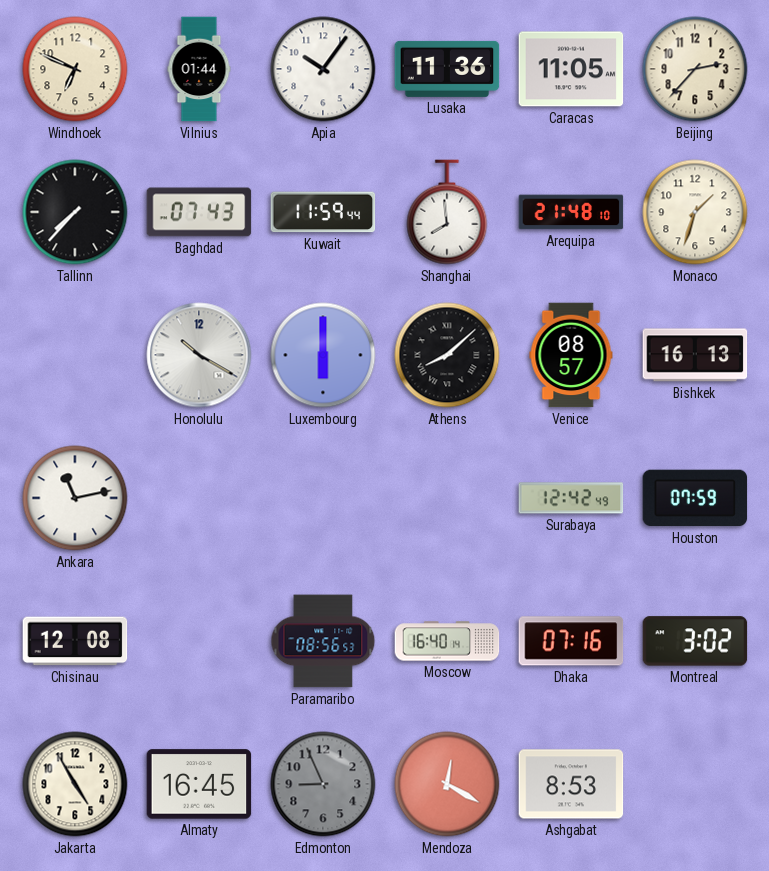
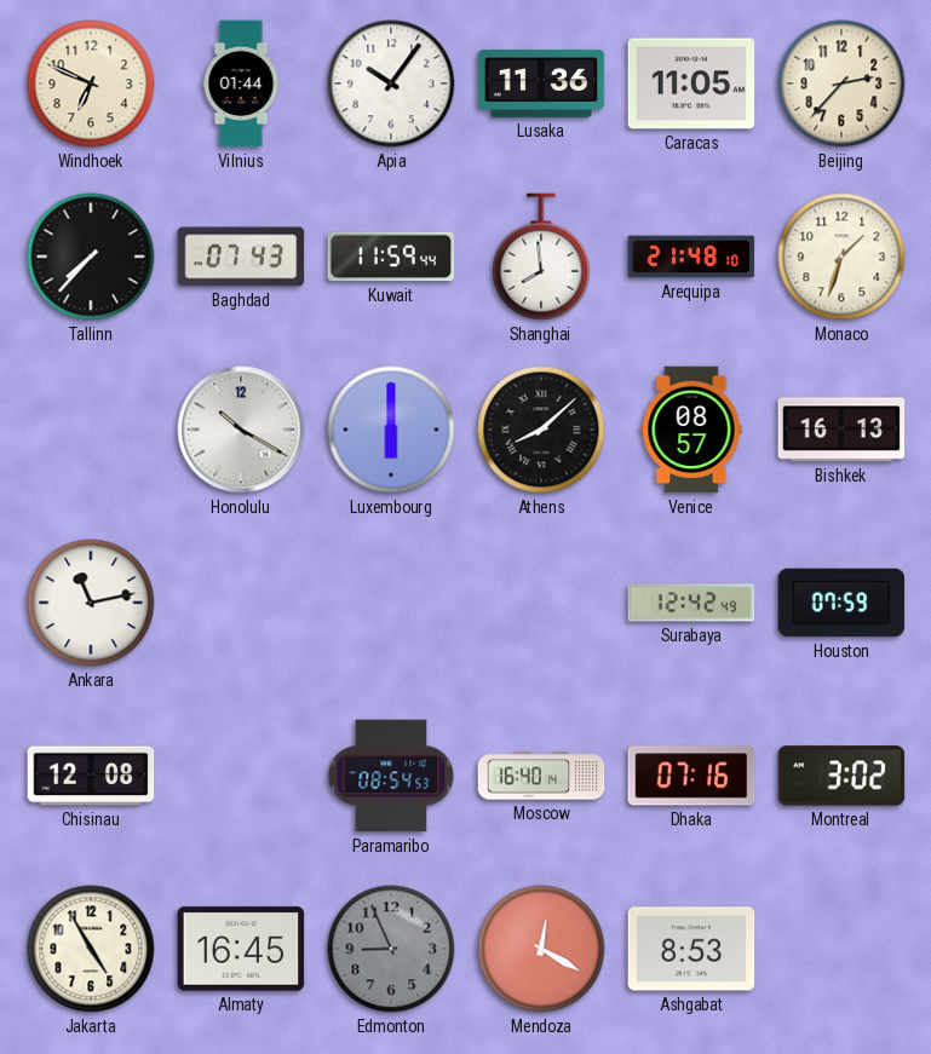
Paramaribo: 08:56 -> 08:54 (391, 776)
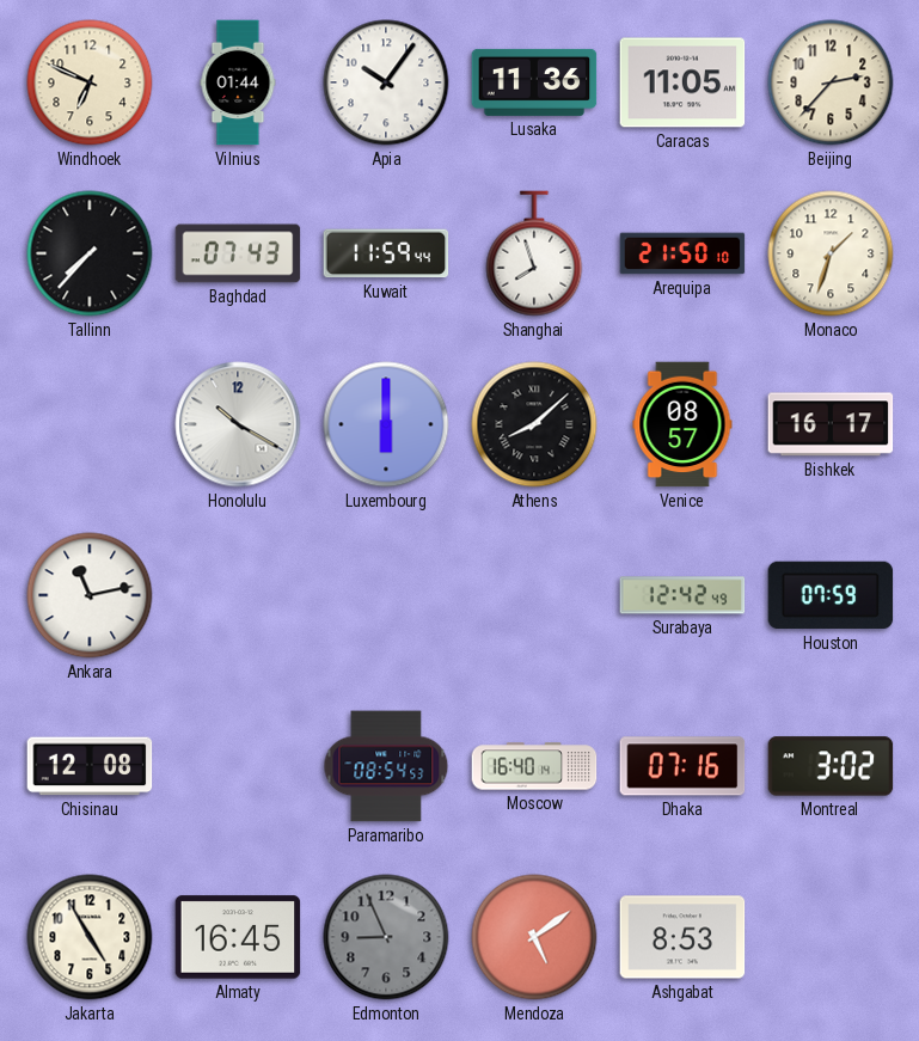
Shanghai: 7:59 -> 7:57 (534, 253)
Arequipa: 21:48 -> 21:50 (682, 253)
Bishkek: 16:13 -> 16:17 (831, 424)
Mendoza: 12:20 -> 5:09 (534, 937)
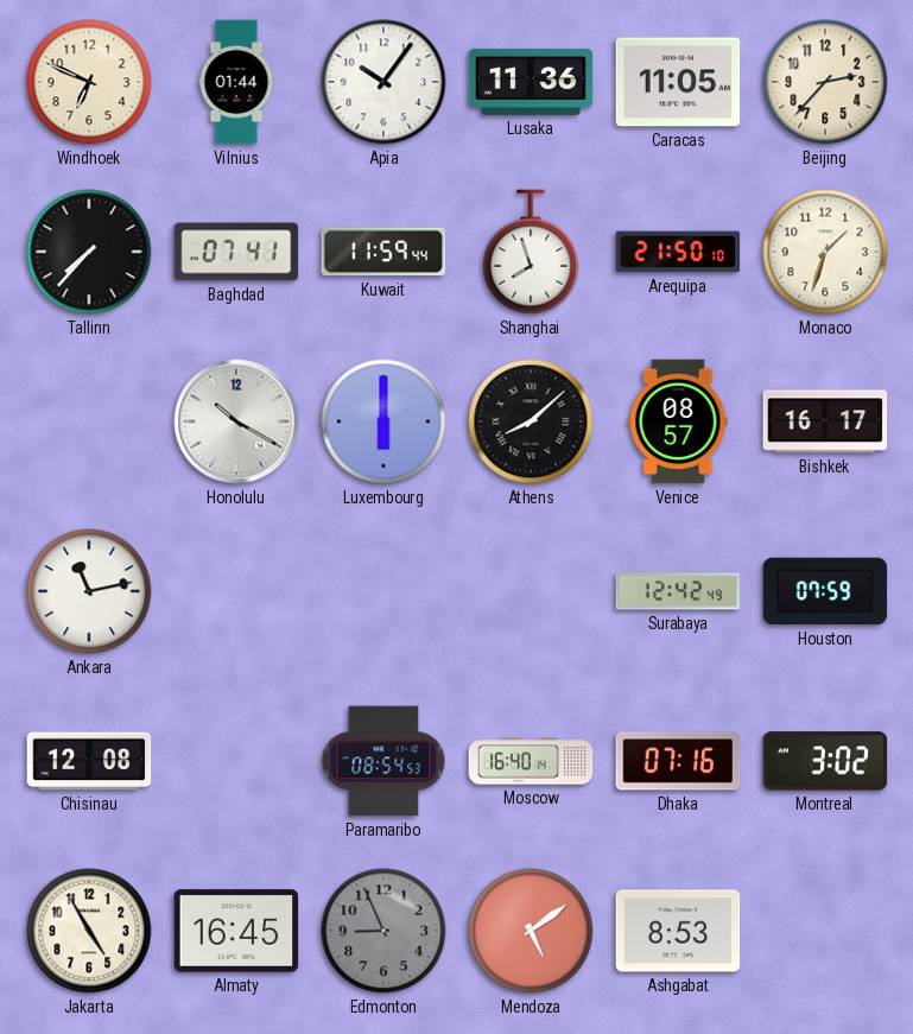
Baghdad: 07:43 -> 07:41 (236, 252)
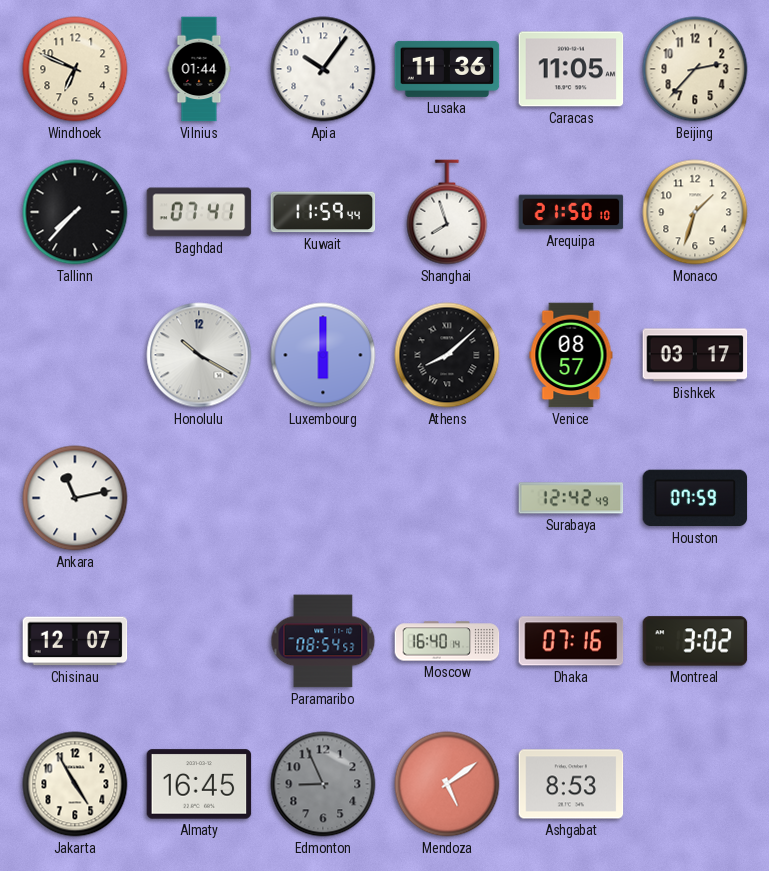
Bishkek: 16:17 -> 03:17 (695, 355)
Chisinau: 12:08 -> 12:07 (75, 641)
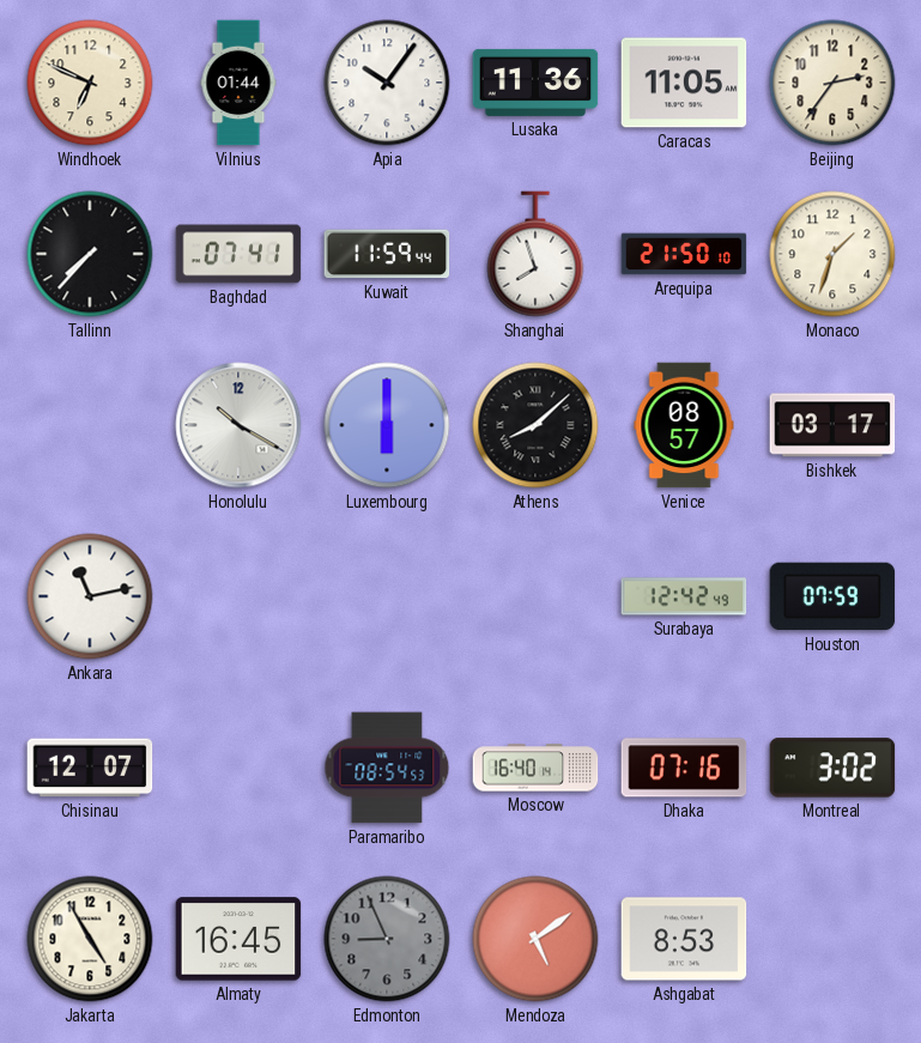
Beijing: 2:37 -> 2:36 (832, 83)
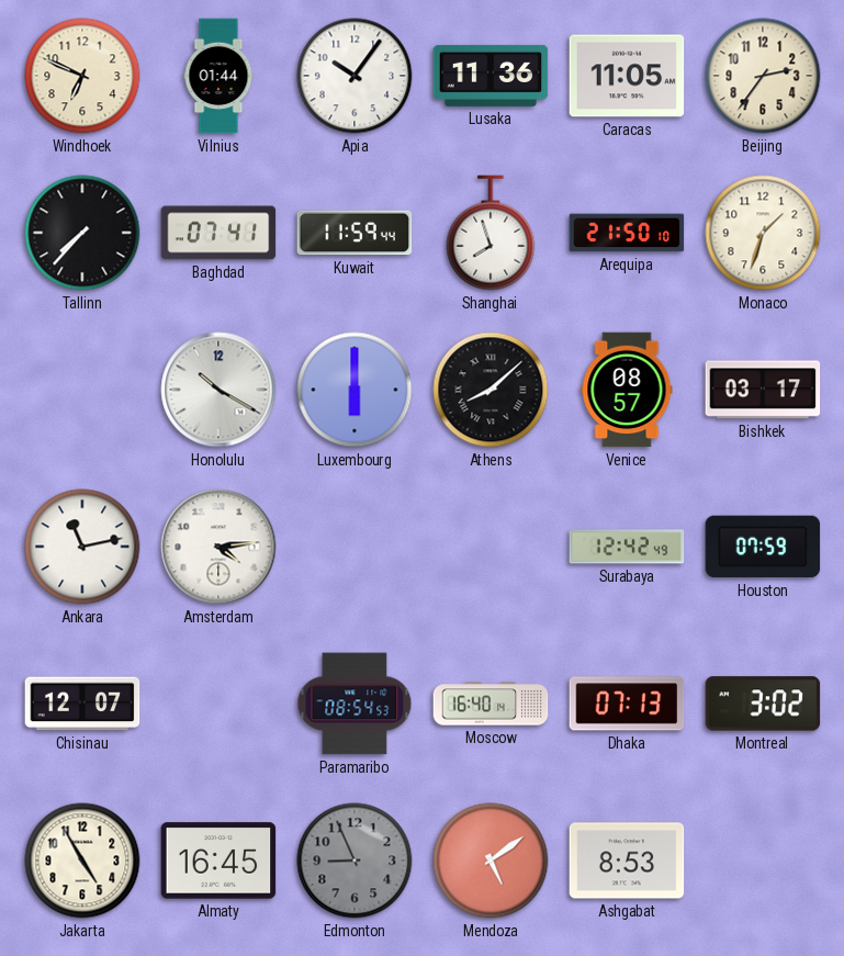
Amsterdam: none -> 4:14 (218, 547)
Dhaka: 07:16 -> 07:13 (627, 704)
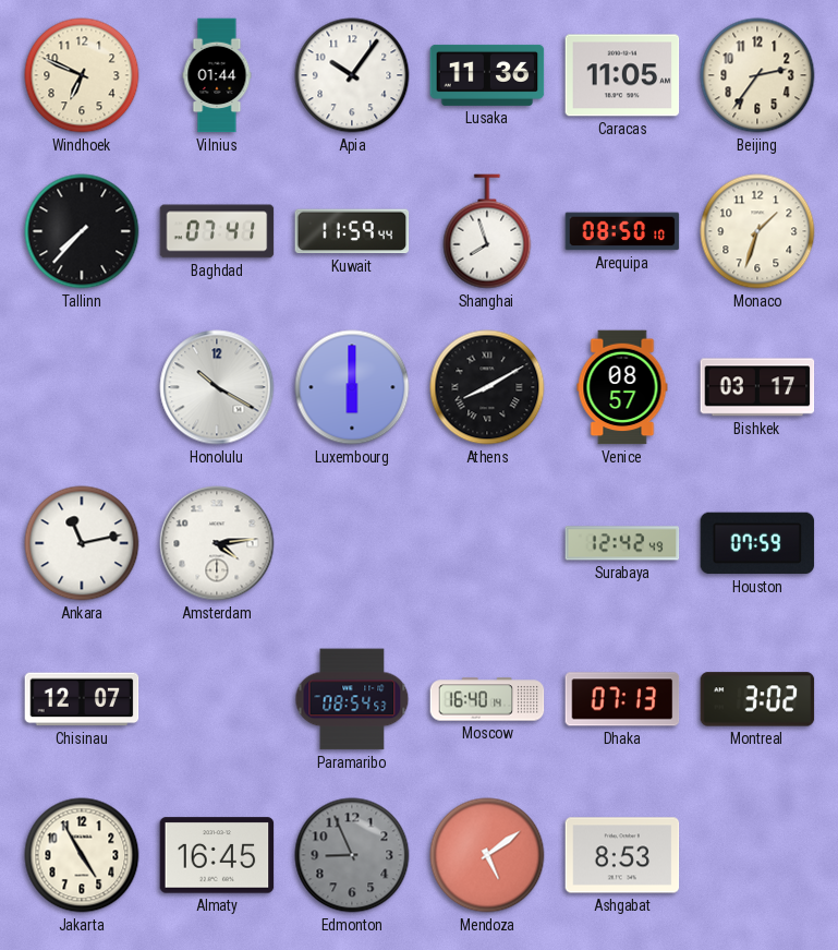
Arequipa: 21:50 -> 08:50 (622, 231)
Athens: 8:08 -> 8:10 (487, 387)
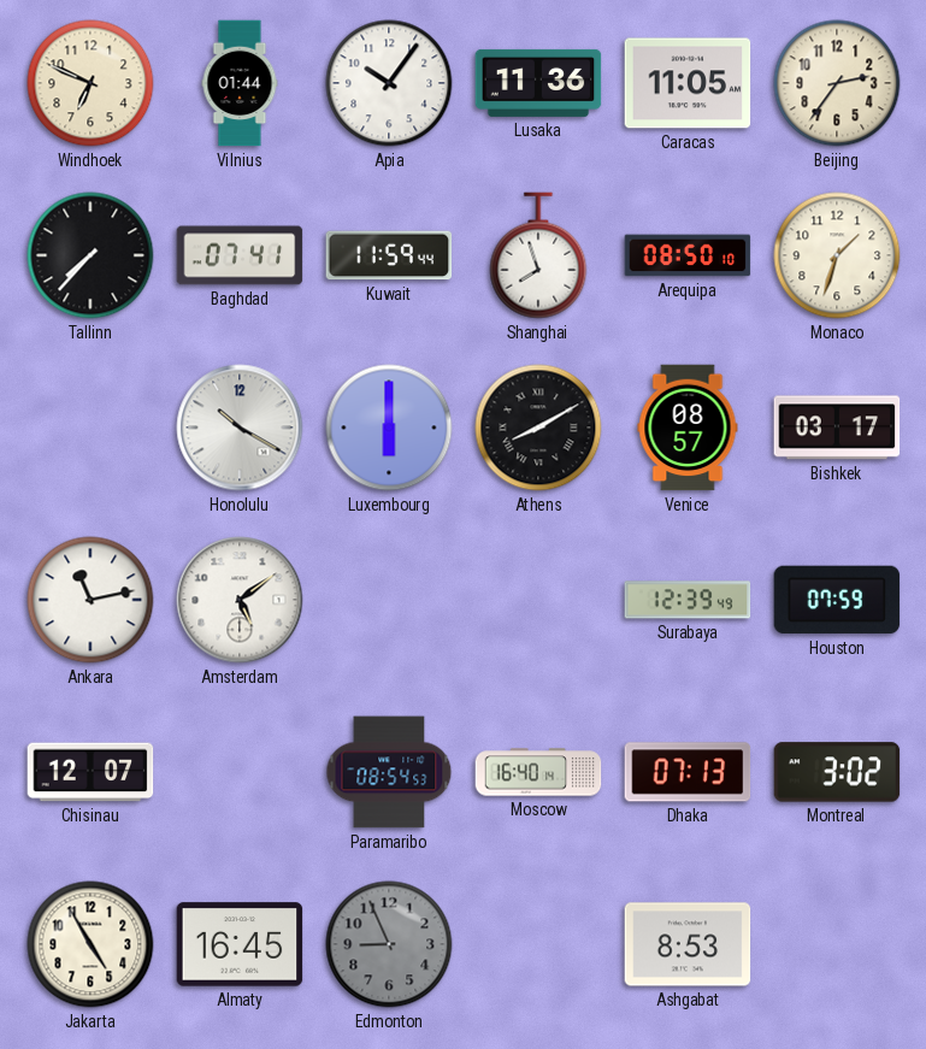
Amsterdam: 4:14 -> 5:09 (240, 600)
Surabaya: 12:42 -> 12:39 (688, 600)
Mendoza: 5:09 -> none (487, 855)
